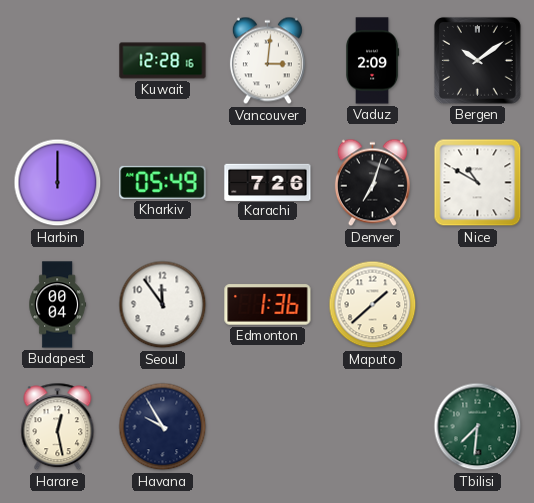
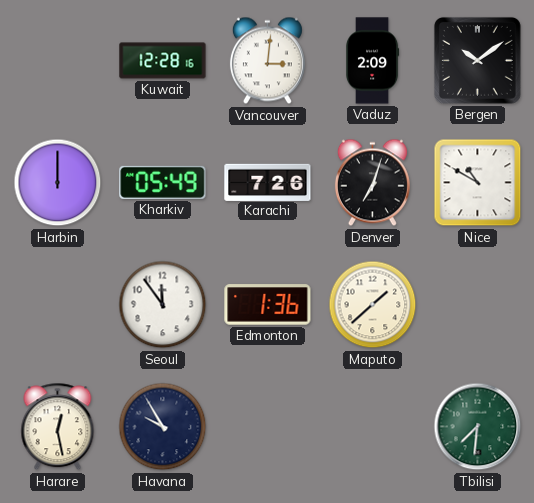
Budapest: 00:04 -> none (58, 305)
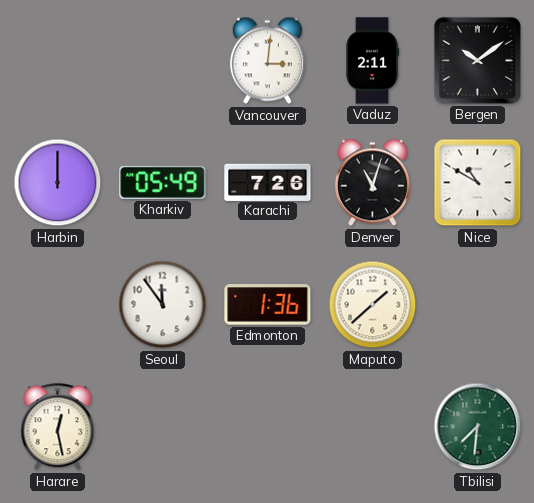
Kuwait: 12:28 -> none (163, 61)
Vaduz: 2:09 -> 2:11 (372, 61)
Denver: 7:03 -> 11:03 (372, 183)
Havana: 9:55 -> none (163, 427)
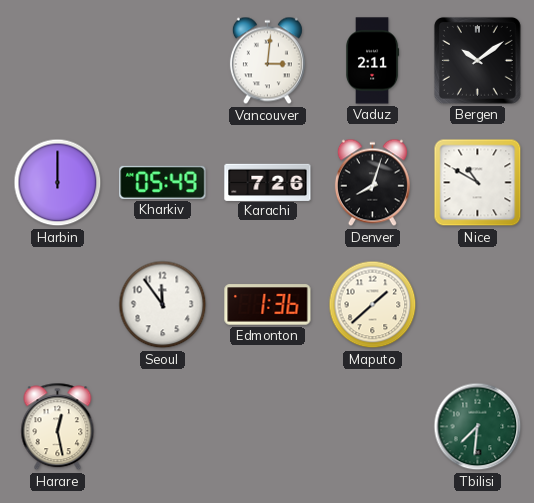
Denver: 11:03 -> 8:03 (372, 183)
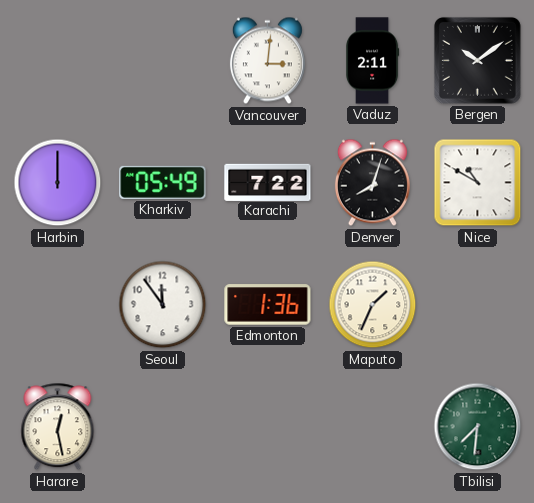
Karachi: 7:26 -> 7:22 (268, 182)
Maputo: 1:38 -> 1:34 (373, 305)
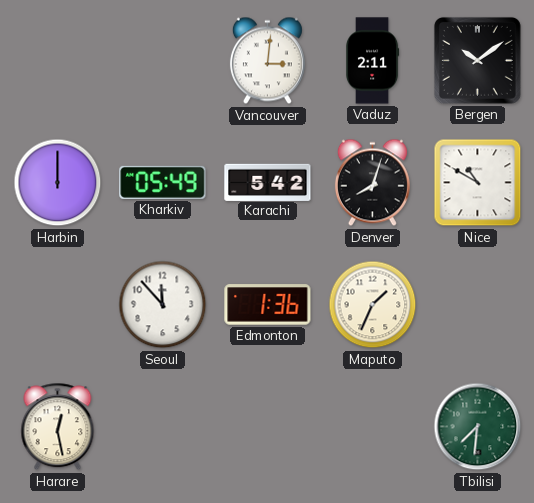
Karachi: 7:22 -> 5:42 (268, 182)
Seoul: 11:54 -> 11:53 (163, 305)
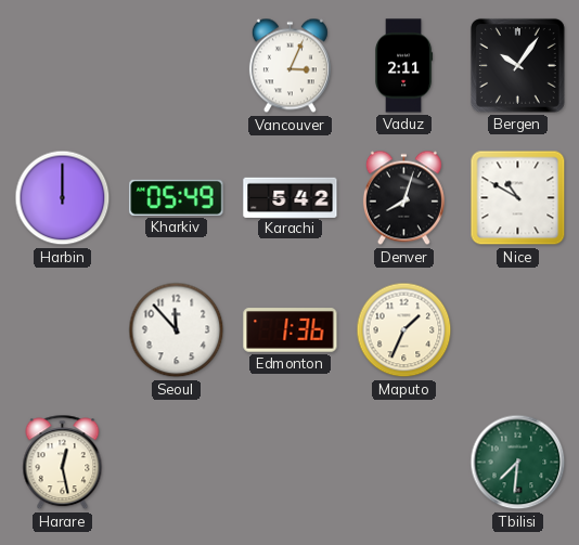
Vancouver: 3:01 -> 3:04 (289, 66)
Bergen: 10:09 -> 10:06 (517, 65)
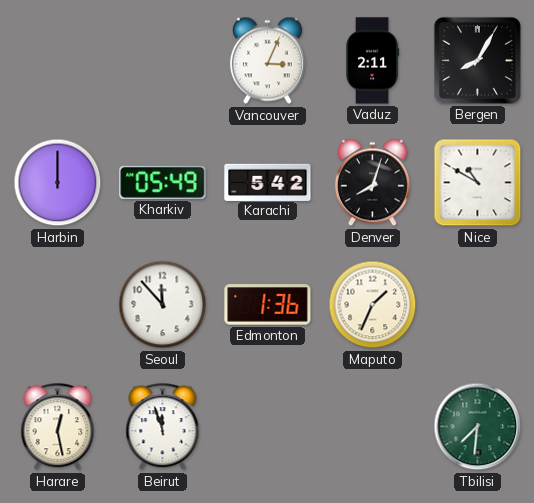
Bergen: 10:06 -> 8:05 (477, 60)
Beirut: none -> 11:57 (163, 427)
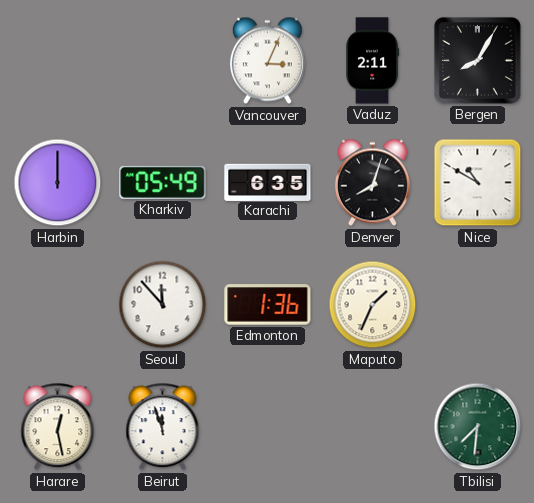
Karachi: 5:42 -> 6:35 (268, 182)
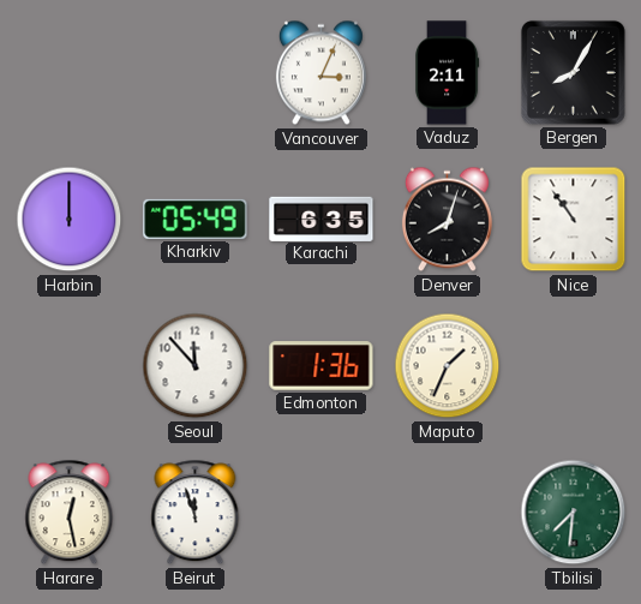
Nice: 10:50 -> 10:54 (574, 220)
